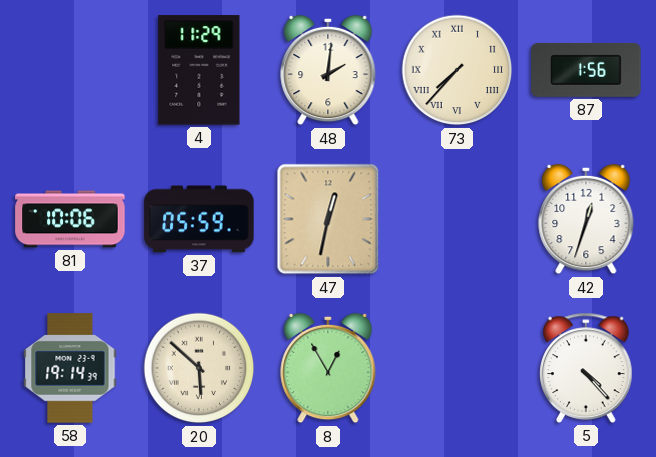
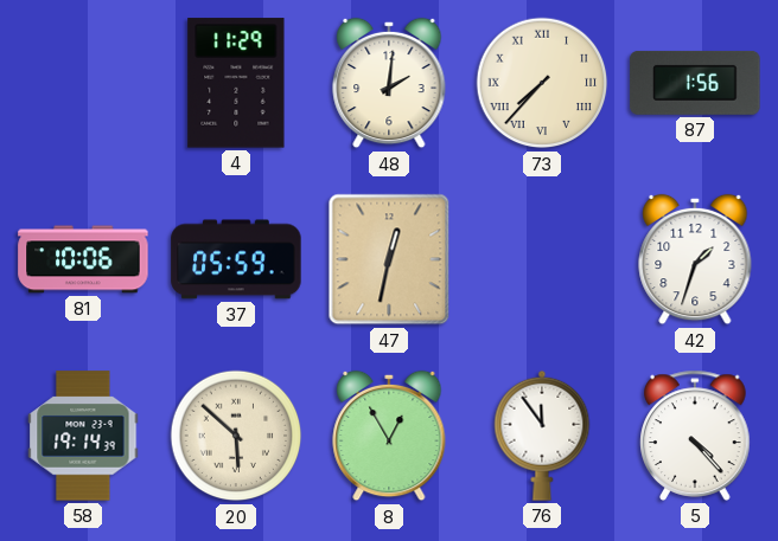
42: 12:33 -> 1:33 (695, 259)
76: none -> 11:54 (542, 436)
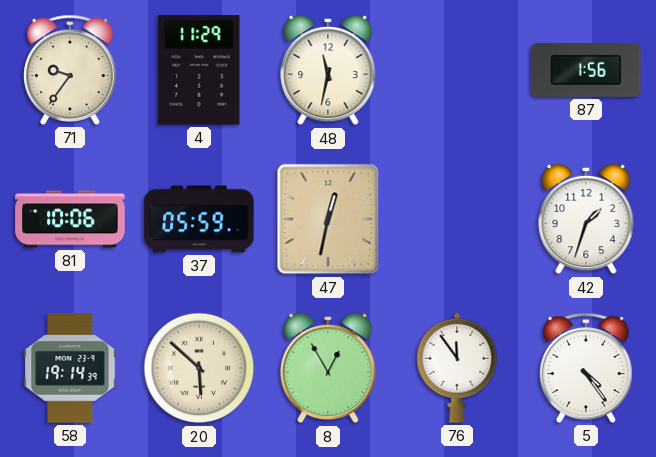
71: none -> 9:36 (70, 70)
48: 2:01 -> 11:32 (328, 70)
73: 7:37 -> none (542, 83)
5: 4:23 -> 4:24 (586, 368)
